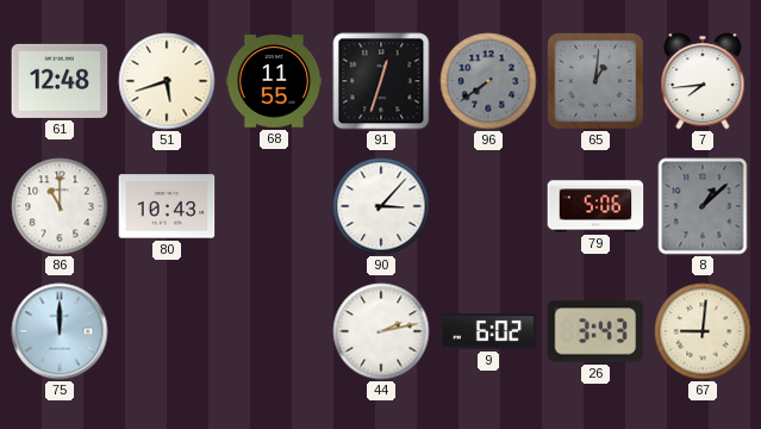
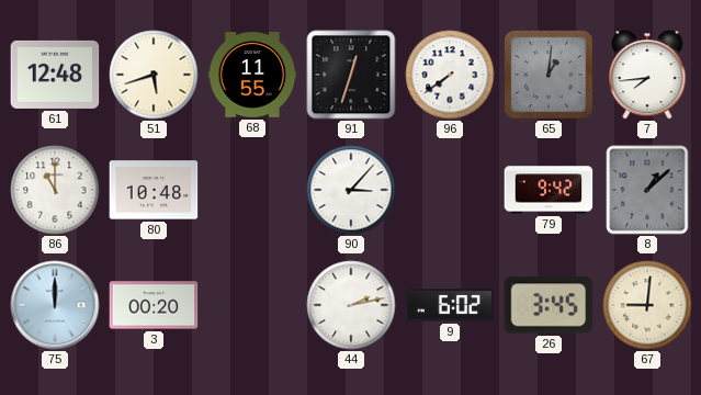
96 dial: grey -> white (450, 75)
80: 10:43 -> 10:48 (154, 190)
79: 5:06 -> 9:42 (549, 190)
3: none -> 00:20 (154, 305)
26: 3:43 -> 3:45 (549, 305)
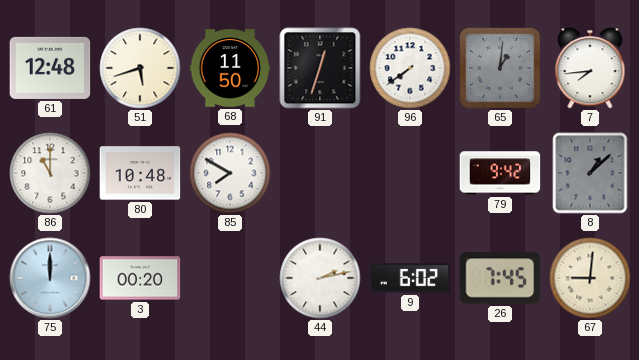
68: 11:55 -> 11:50 (230, 68)
85: none -> 7:50 (230, 173)
90: 3:07 -> none (351, 190)
26: 3:45 -> 7:45 (500, 278)
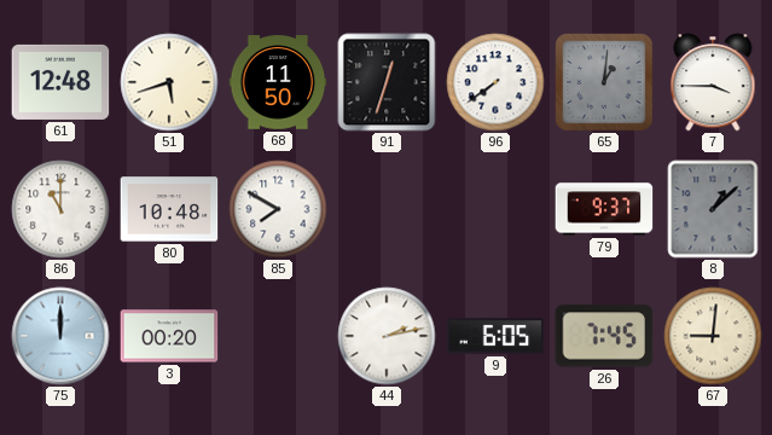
7: 7:44 -> 3:45 (713, 82)
79: 9:42 -> 9:37 (604, 209)
9: 6:02 -> 6:05 (495, 336)
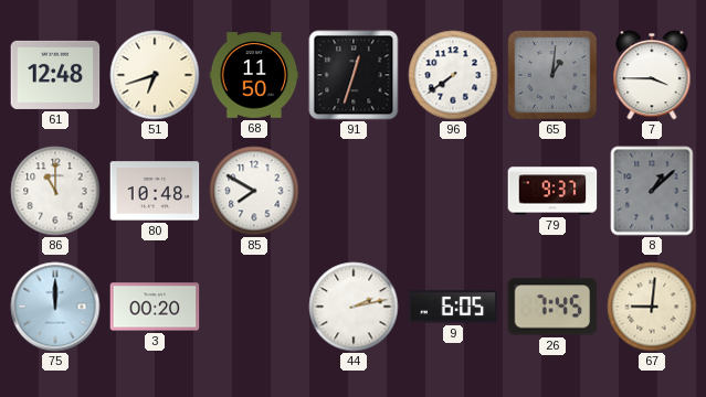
51: 5:42 -> 6:42 (155, 75)
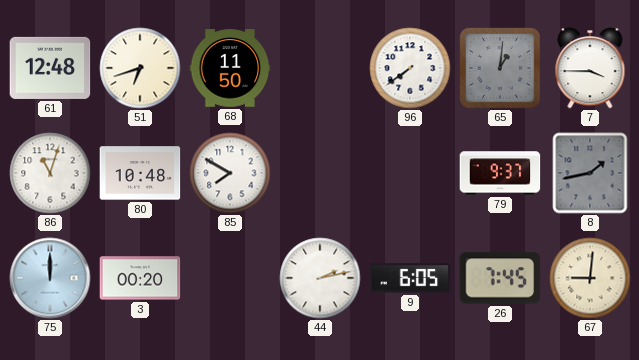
91: 12:33 -> none (354, 75)
86: 11:00 -> 11:03 (50, 173)
8: 1:08 -> 1:43 (590, 173)
